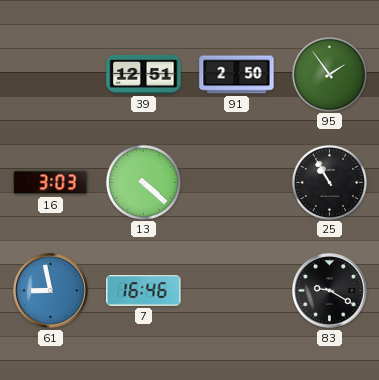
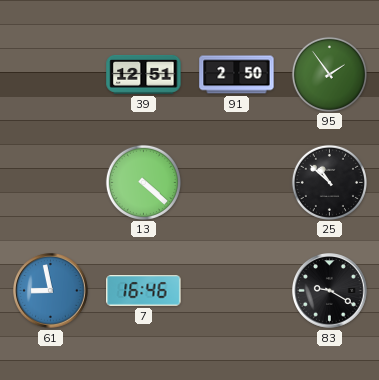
16: 3:03 -> none (51, 183)
25: 10:55 -> 10:52 (329, 182)
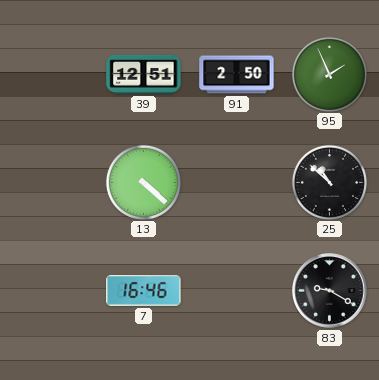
95: 1:54 -> 1:56 (329, 74)
61: 8:58 -> none (51, 291)
